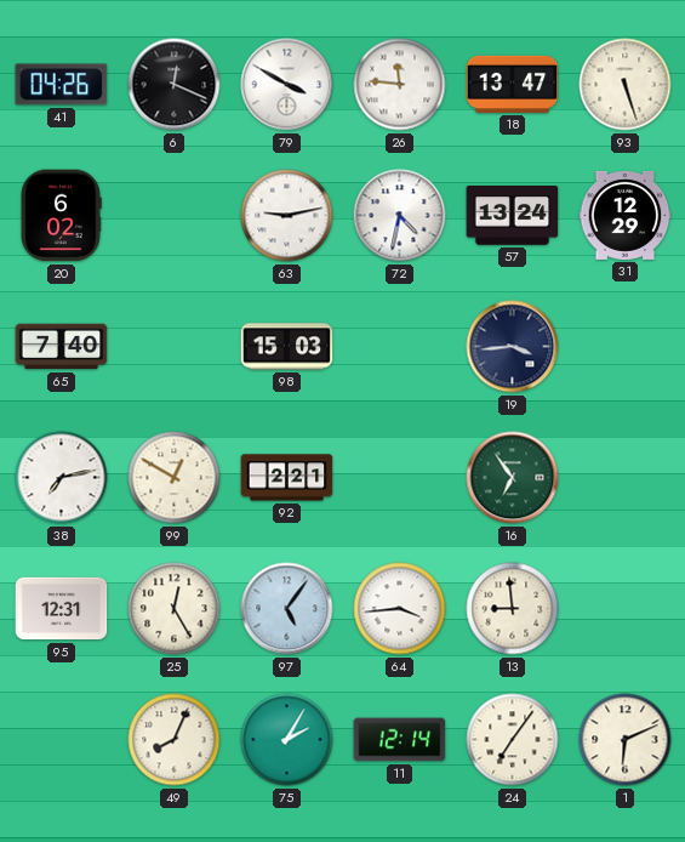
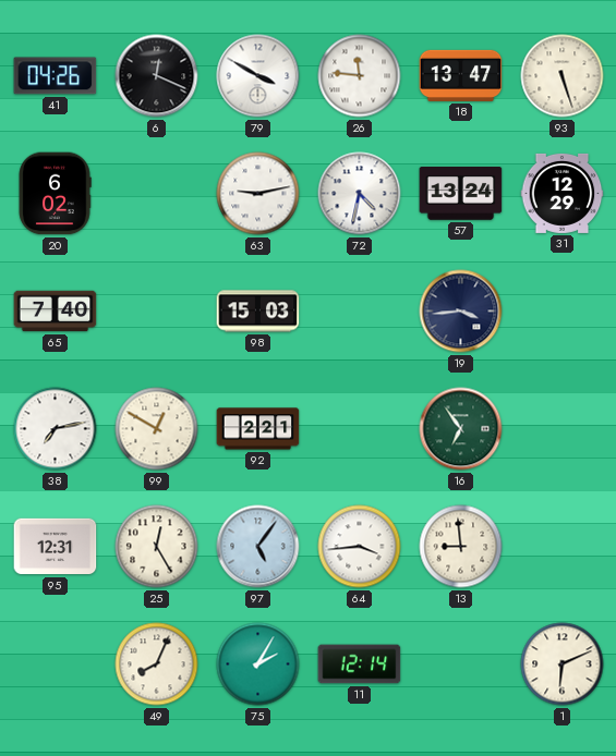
24: 7:06 -> none (513, 740)
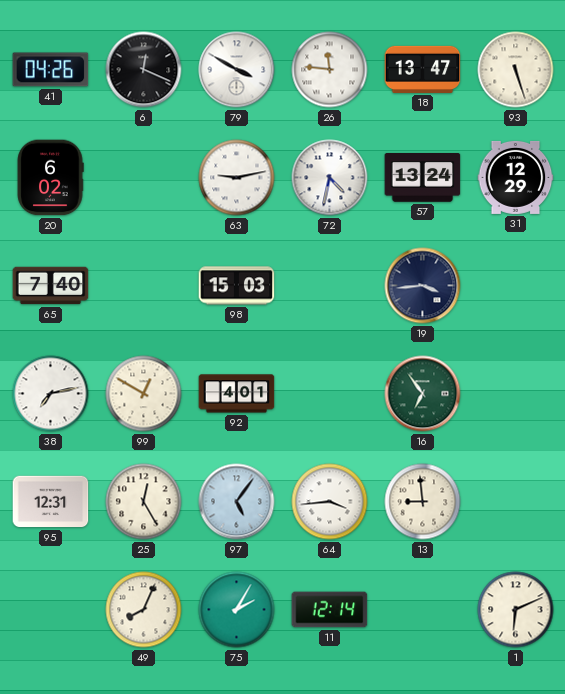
92: 2:21 -> 4:01 (237, 394)
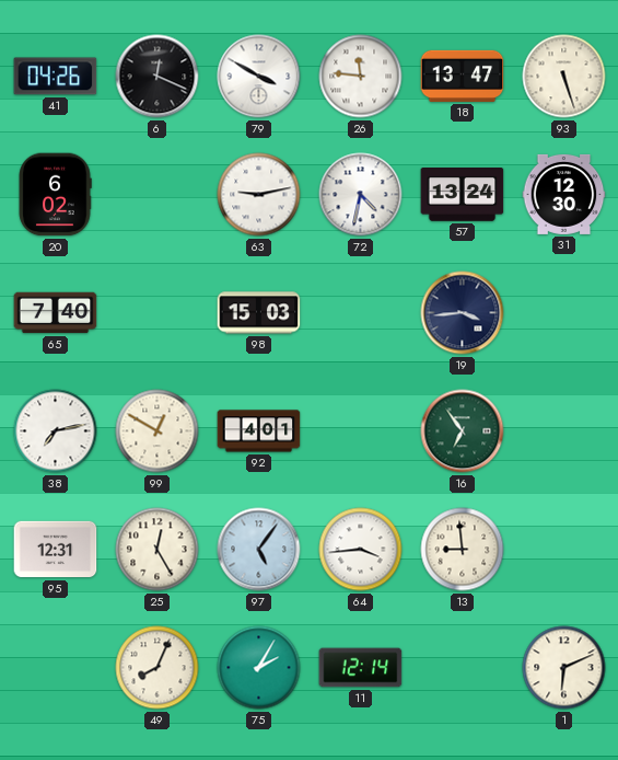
31: 12:29 -> 12:30 (564, 194)
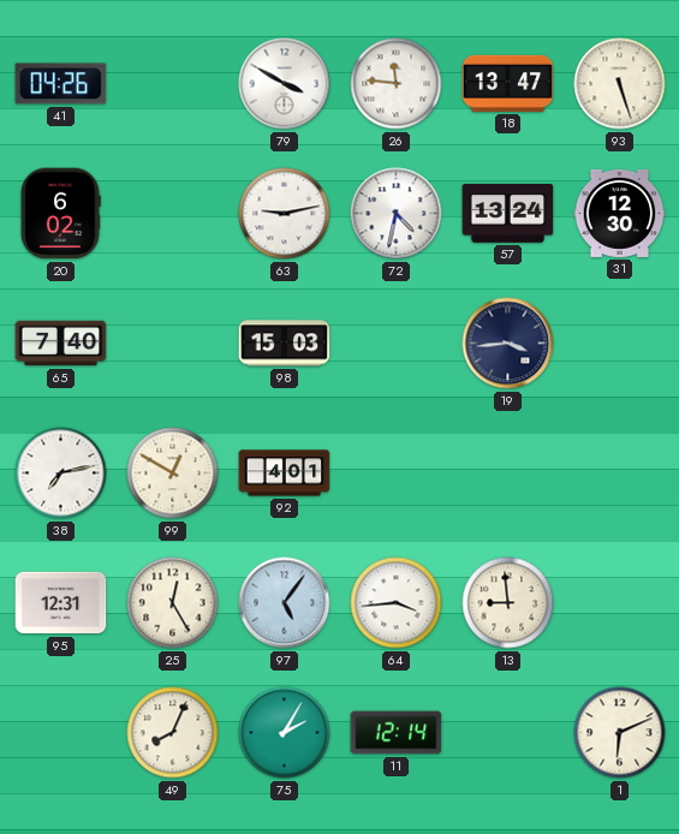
6: 12:19 -> none (158, 77)
16: 6:54 -> none (463, 431)
